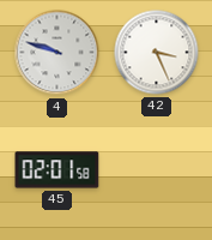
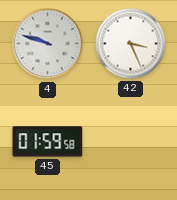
45: 02:01 -> 01:59 (48, 142)
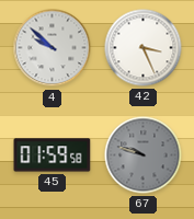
4: 9:48 -> 9:52 (53, 48)
67: none -> 9:48 (144, 155)
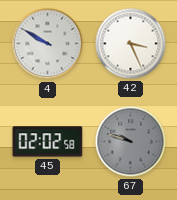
4: 9:52 -> 9:50 (48, 44)
45: 01:59 -> 02:02 (48, 142)
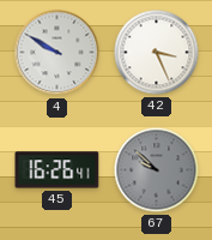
45: 02:02 -> 16:26 (57, 170)
67: 9:48 -> 9:52 (157, 170)
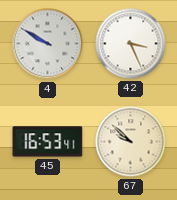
45: 16:26 -> 16:53 (48, 142)
67 dial: grey -> cream (131, 142)
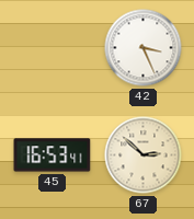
4: 9:50 -> none (48, 44)
67: 9:52 -> 2:52 (144, 155)
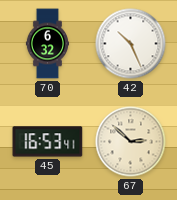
70: none -> 6:32 (47, 44)
42: 3:26 -> 10:26 (131, 44)
